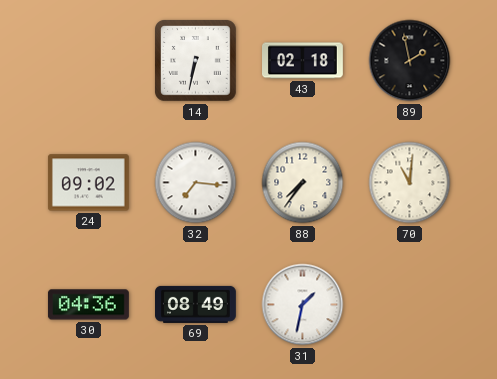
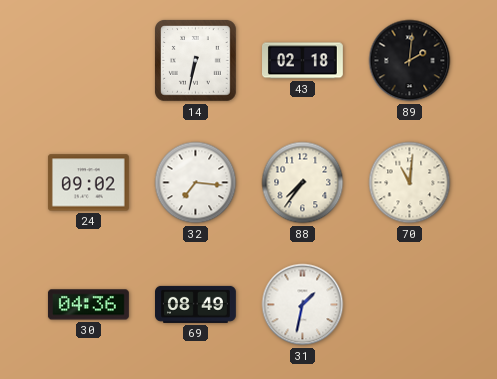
89: 1:58 -> 2:01 (410, 61)
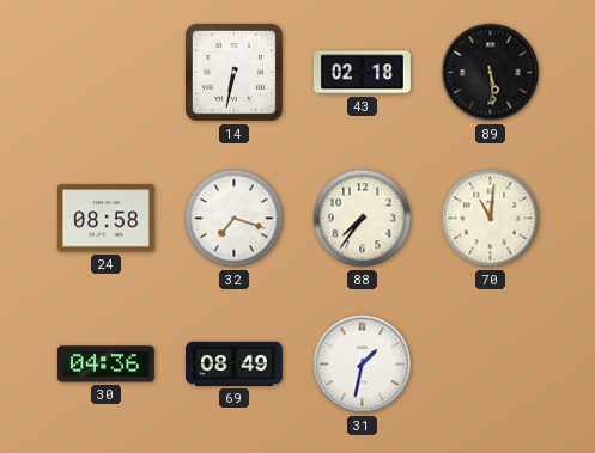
89: 2:01 -> 5:29 (491, 73)
24: 09:02 -> 08:58 (105, 219)
32: 7:16 -> 7:18 (235, 219)
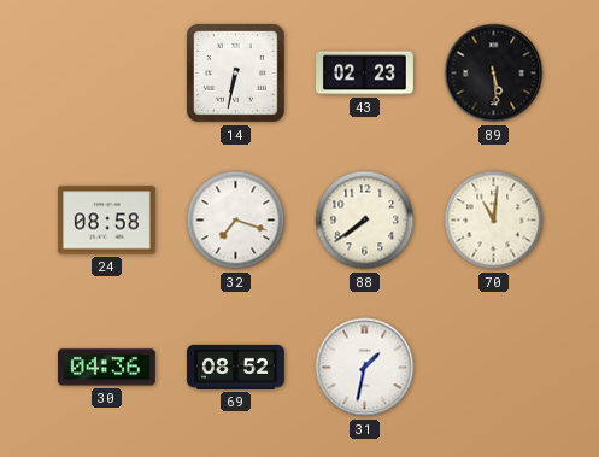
43: 02:18 -> 02:23 (365, 74)
88: 7:36 -> 7:39 (365, 221)
69: 08:49 -> 08:52 (236, 367)
